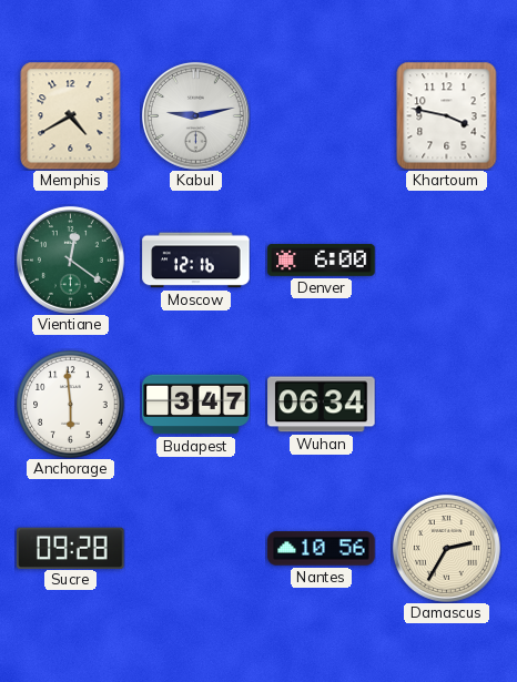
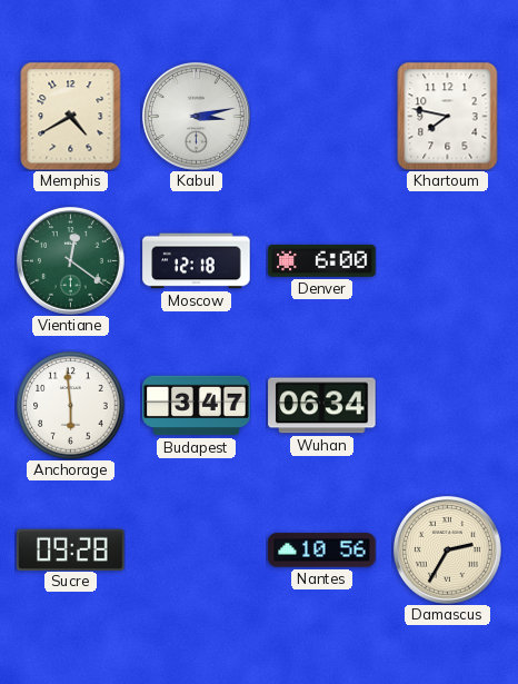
Kabul: 9:13 -> 3:13 (197, 117)
Khartoum: 3:47 -> 7:47 (448, 116)
Moscow: 12:16 -> 12:18 (197, 261)
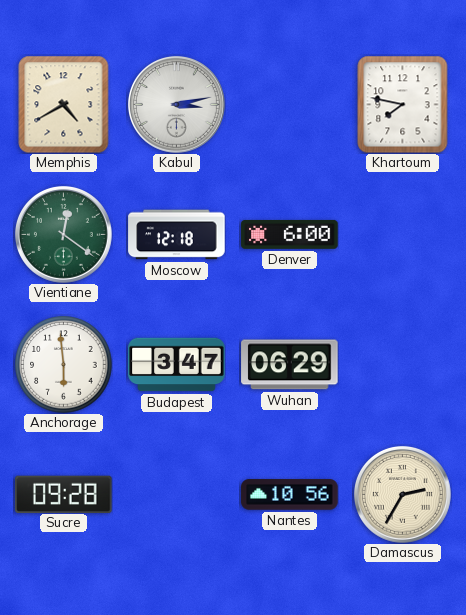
Wuhan: 06:34 -> 06:29 (290, 365)
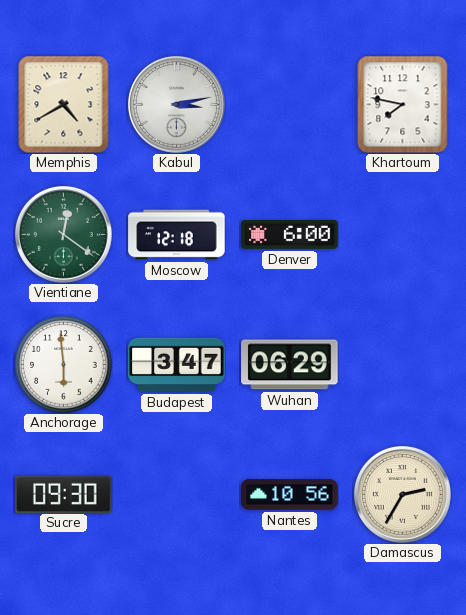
Sucre: 09:28 -> 09:30 (64, 494)
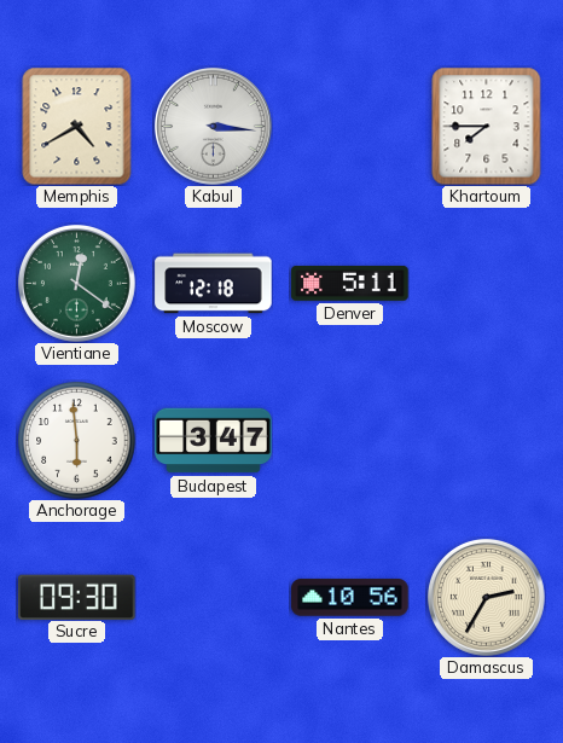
Kabul: 3:13 -> 3:16 (214, 127)
Khartoum: 7:47 -> 7:45 (487, 126)
Denver: 6:00 -> 5:11 (350, 283)
Wuhan: 06:29 -> none (290, 365)
